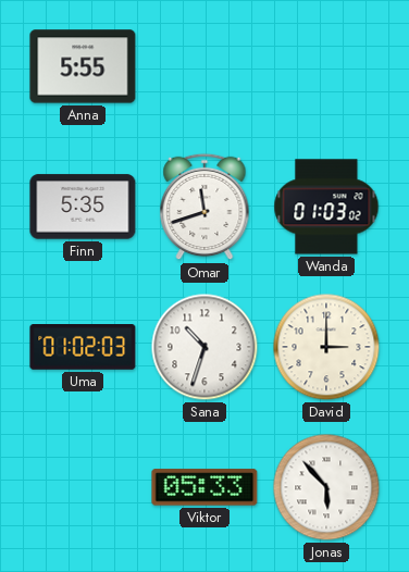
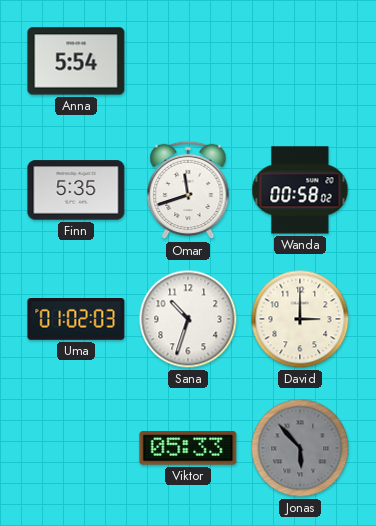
Anna: 5:55 -> 5:54 (76, 61)
Wanda: 01:03 -> 00:58 (300, 190)
Jonas dial: white -> grey (300, 448)
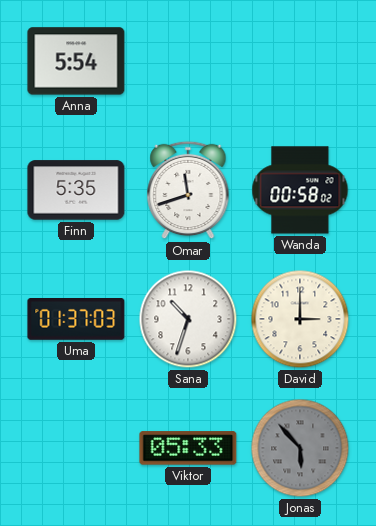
Uma: 01:02 -> 01:37 (76, 320)
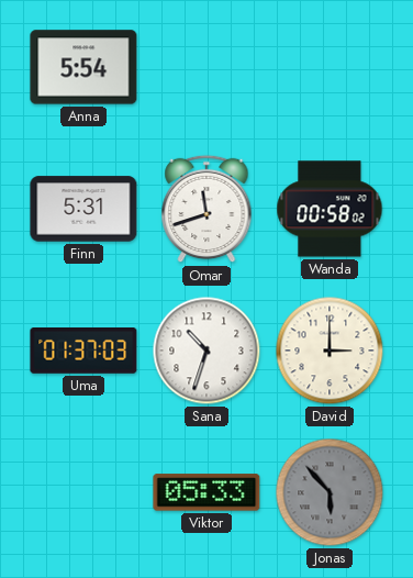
Finn: 5:35 -> 5:31 (83, 209)
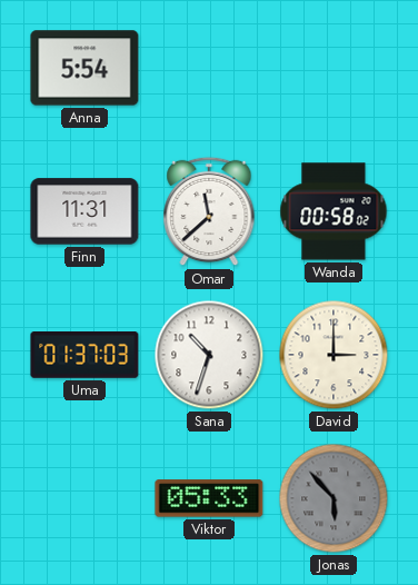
Finn: 5:31 -> 11:31 (84, 211)
Omar: 11:42 -> 11:38 (209, 211)
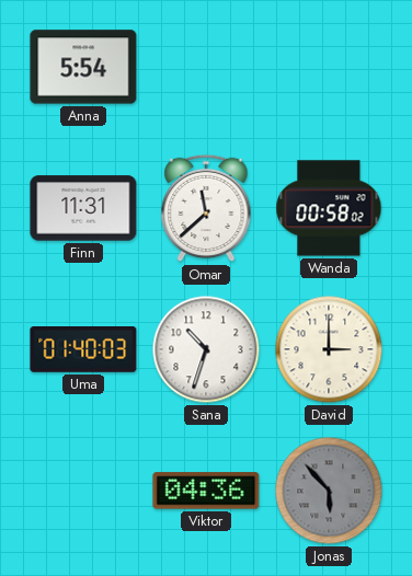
Uma: 01:37 -> 01:40 (83, 350)
Viktor: 05:33 -> 04:36 (206, 491)
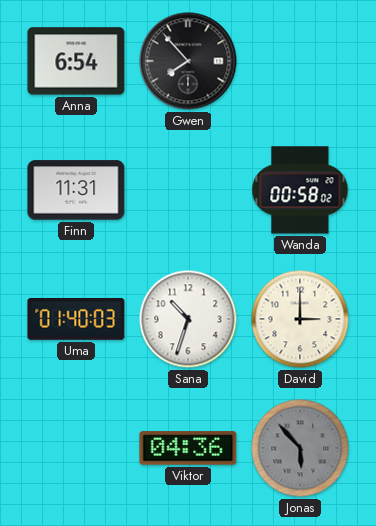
Anna: 5:54 -> 6:54 (76, 61)
Gwen: none -> 7:53 (188, 61)
Omar: 11:38 -> none (206, 208)
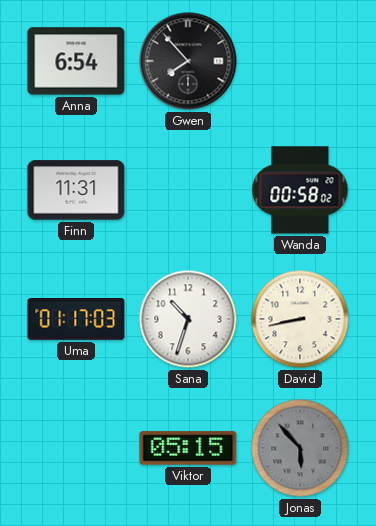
Uma: 01:40 -> 01:17 (76, 320)
David: 3:00 -> 8:43 (300, 319)
Viktor: 04:36 -> 05:15 (188, 448)
